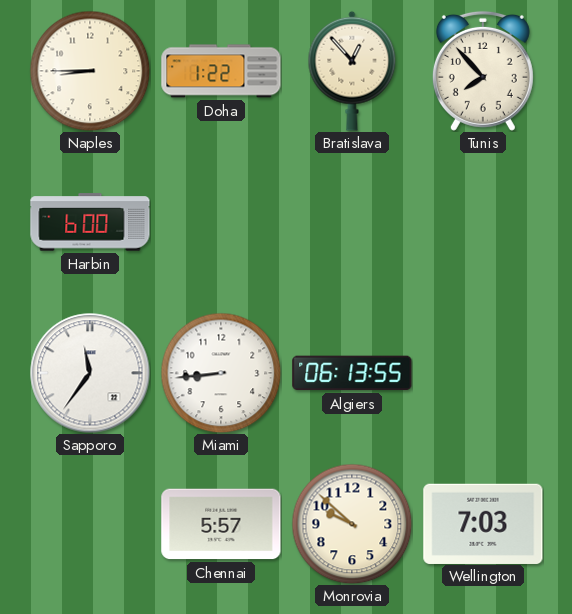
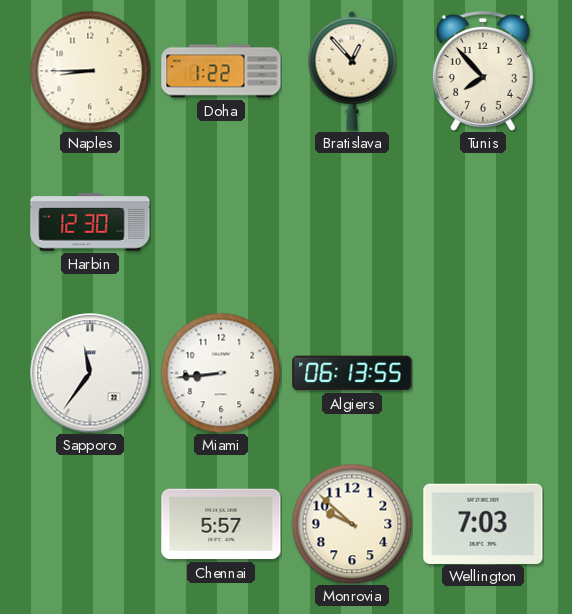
Harbin: 6:00 -> 12:30 (90, 222)
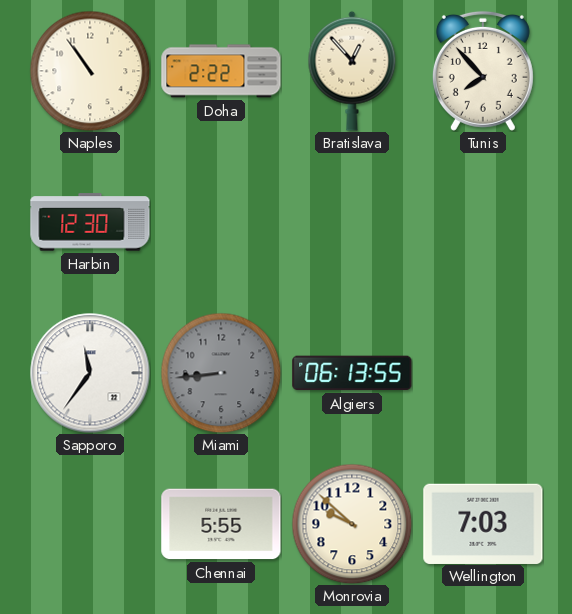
Naples: 8:45 -> 10:54 (90, 71)
Doha: 1:22 -> 2:22 (221, 71)
Miami dial: white -> grey (221, 373)
Chennai: 5:57 -> 5:55 (221, 524)
